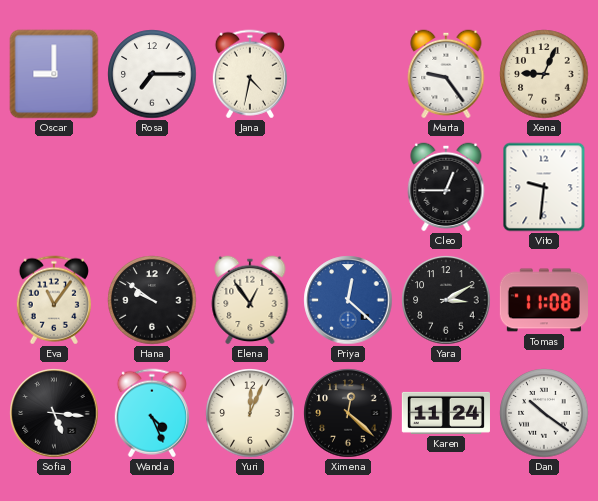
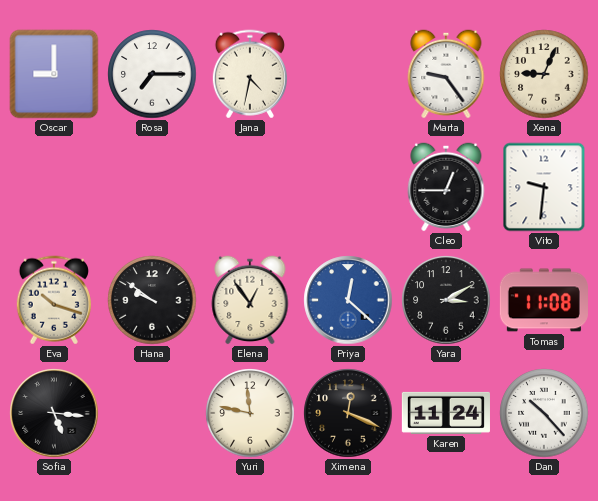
Eva: 11:06 -> 10:18 (54, 300)
Wanda: 4:26 -> none (152, 413)
Yuri: 12:04 -> 11:47 (250, 413)
Ximena: 12:22 -> 12:19 (348, 413)
Dan: 10:21 -> 10:23 (544, 413)
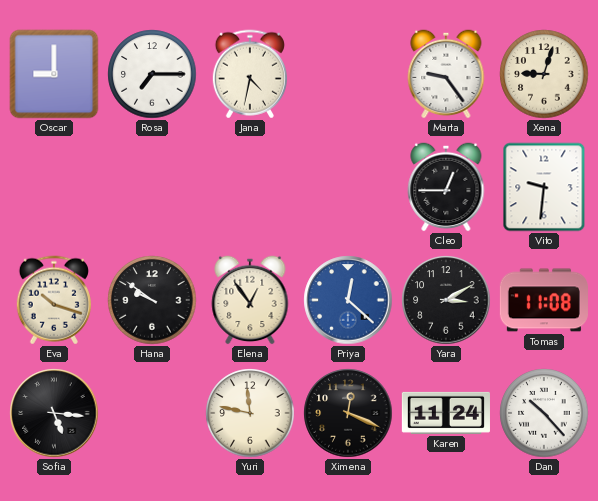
Xena: 9:04 -> 9:03 (544, 74)
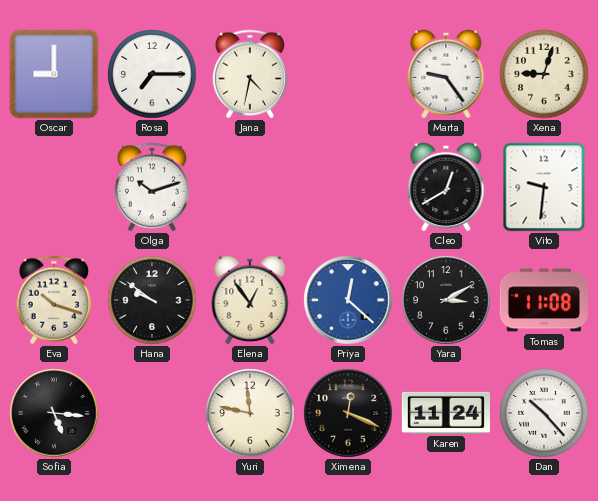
Olga: none -> 10:12 (152, 187)
Cleo: 12:45 -> 12:40 (446, 187)
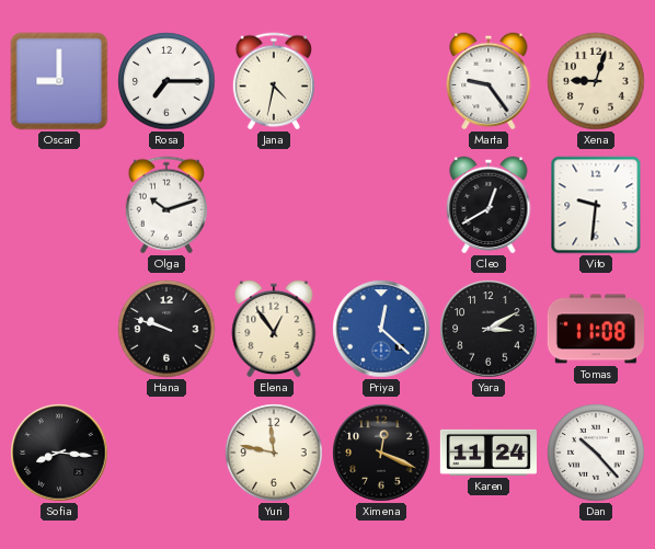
Eva: 10:18 -> none (54, 300)
Hana: 9:51 -> 9:48 (166, 329)
Sofia: 5:16 -> 8:16 (59, 453)
